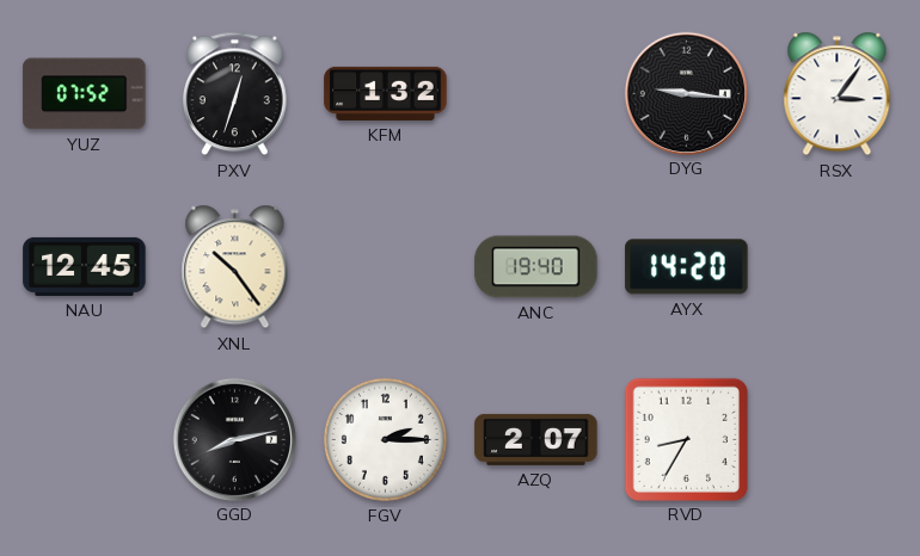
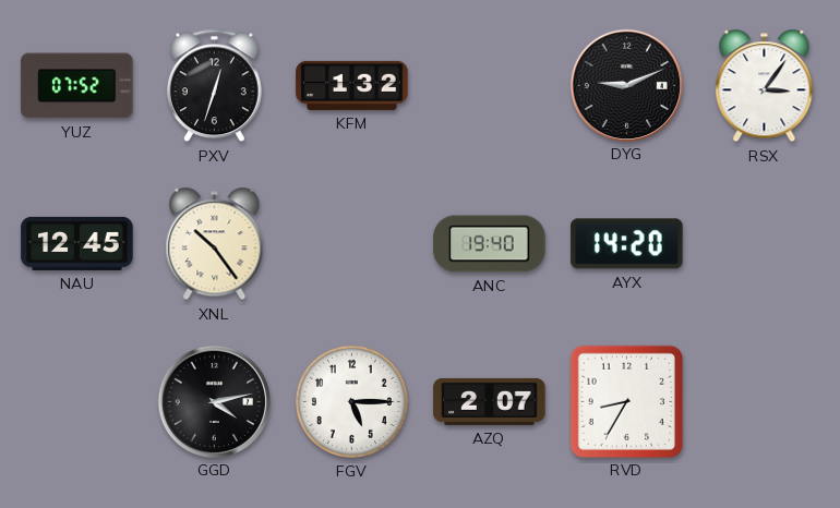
DYG: 9:16 -> 9:11 (626, 85)
GGD: 8:13 -> 4:13 (214, 401)
FGV: 2:15 -> 5:15 (351, 401)
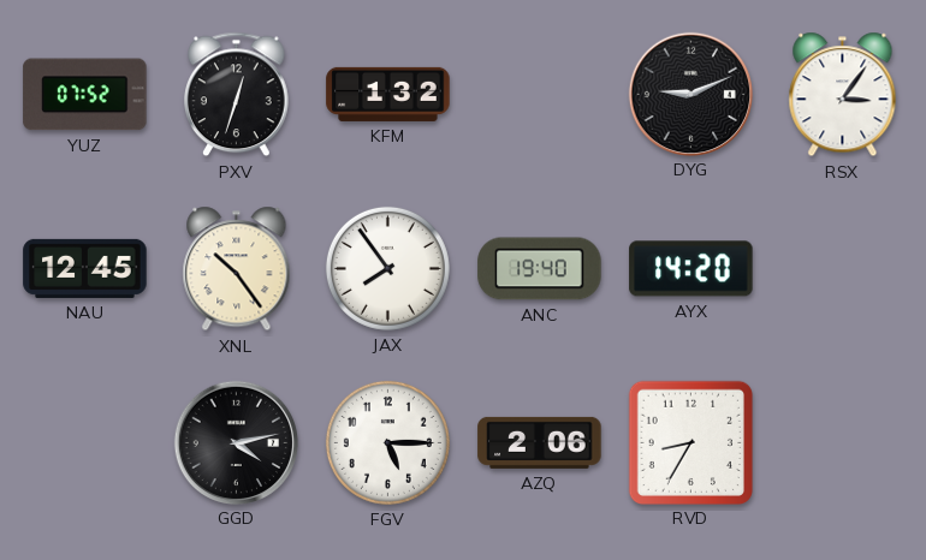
JAX: none -> 7:54 (387, 268)
AZQ: 2:07 -> 2:06 (540, 442)
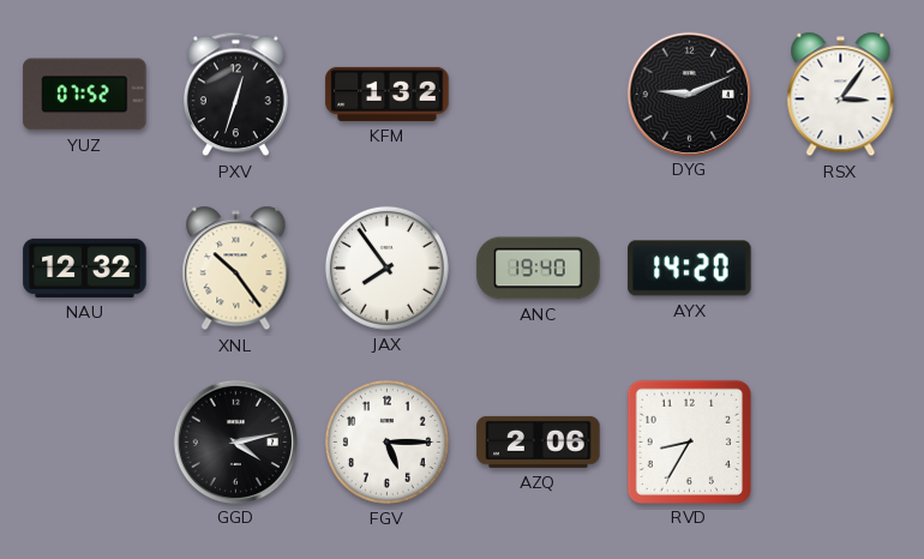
NAU: 12:45 -> 12:32 (85, 268)
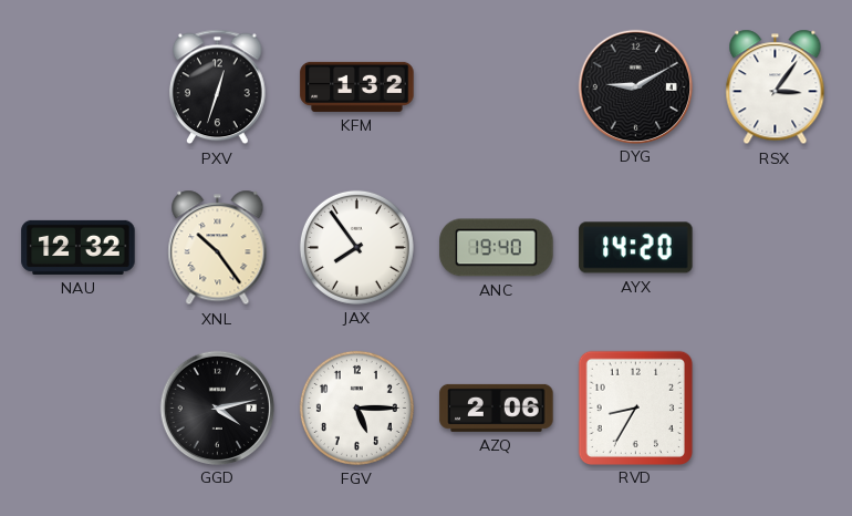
YUZ: 07:52 -> none (85, 95)
DYG: 9:11 -> 9:10 (635, 86)
